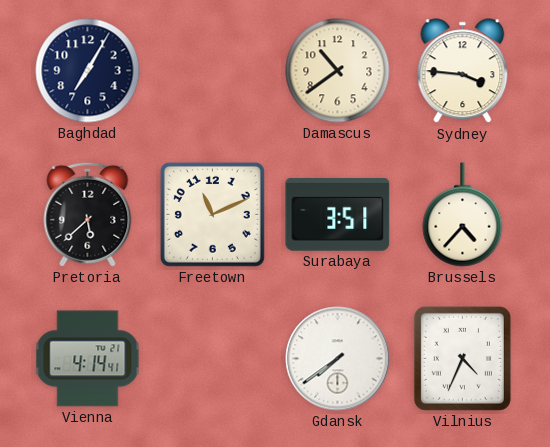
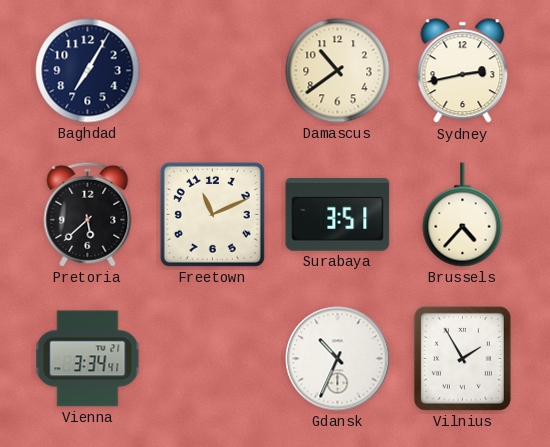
Sydney: 3:46 -> 2:43 (463, 71)
Vienna: 4:14 -> 3:34 (88, 359)
Gdansk: 7:39 -> 10:34 (338, 359)
Vilnius: 4:34 -> 1:55 (462, 358)
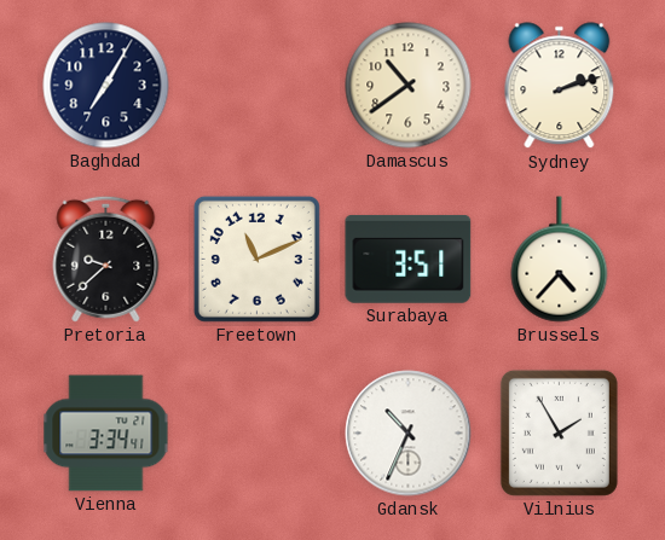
Sydney: 2:43 -> 2:12 (560, 86)
Pretoria: 5:38 -> 9:38 (106, 259)
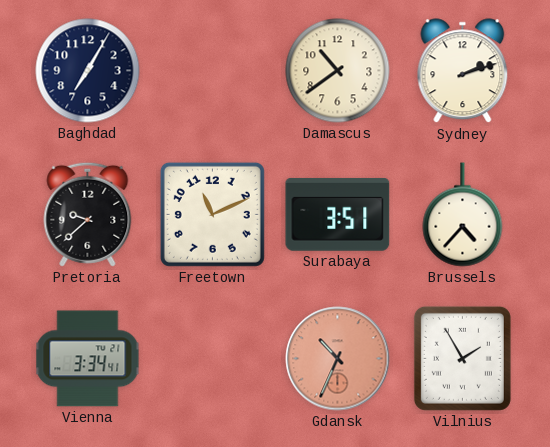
Gdansk dial: white -> salmon (338, 359)
